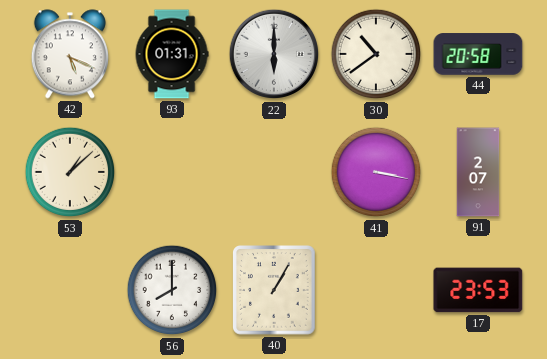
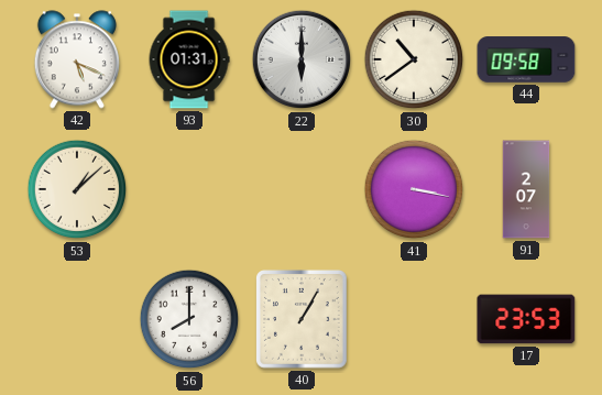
44: 20:58 -> 09:58 (526, 59)
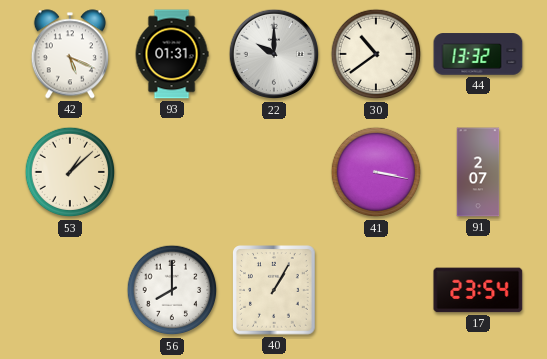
22: 6:00 -> 10:00 (274, 54)
44: 09:58 -> 13:32 (478, 54)
17: 23:53 -> 23:54 (478, 290)
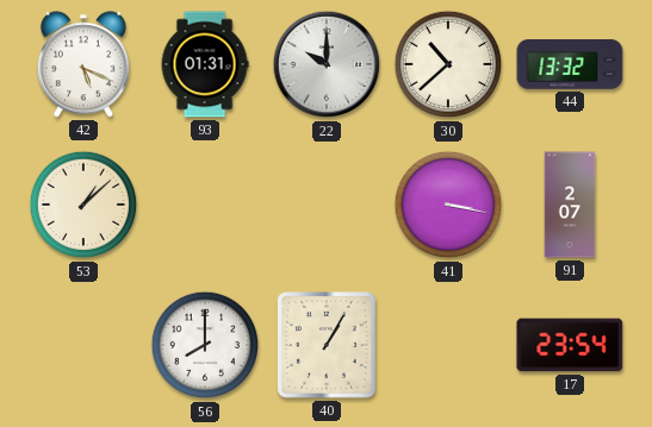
30: 10:39 -> 10:38 (448, 64)
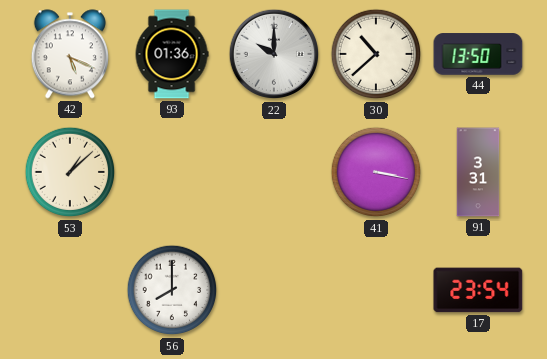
93: 01:31 -> 01:36 (172, 54)
44: 13:32 -> 13:50 (478, 54)
91: 2:07 -> 3:31 (478, 172)
40: 1:05 -> none (328, 346)
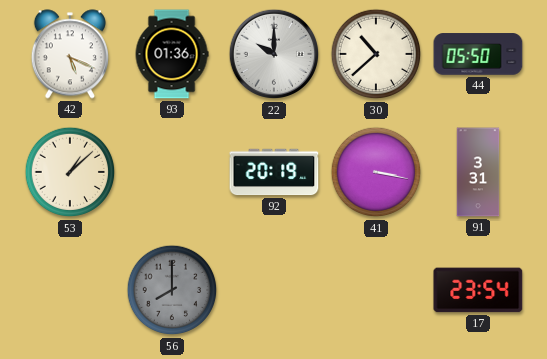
44: 13:50 -> 05:50 (478, 54)
92: none -> 20:19 (274, 172)
56 dial: white -> grey (172, 290)
